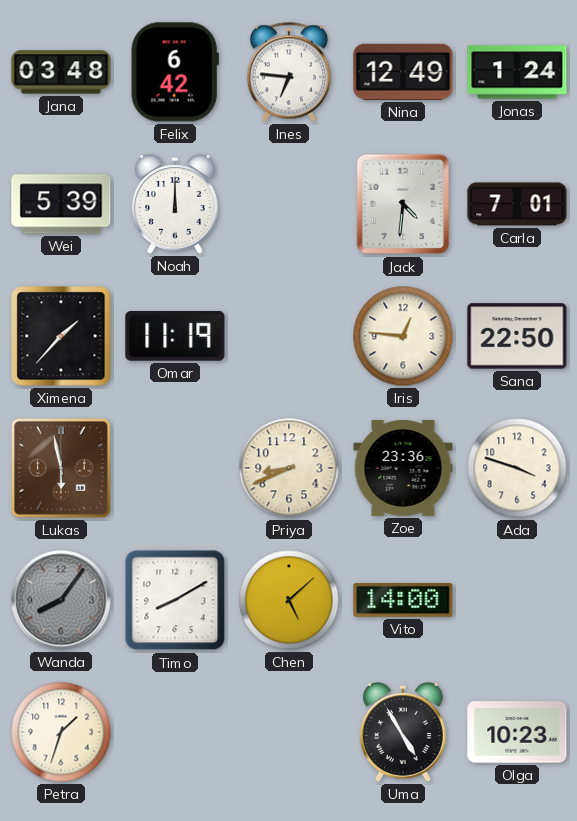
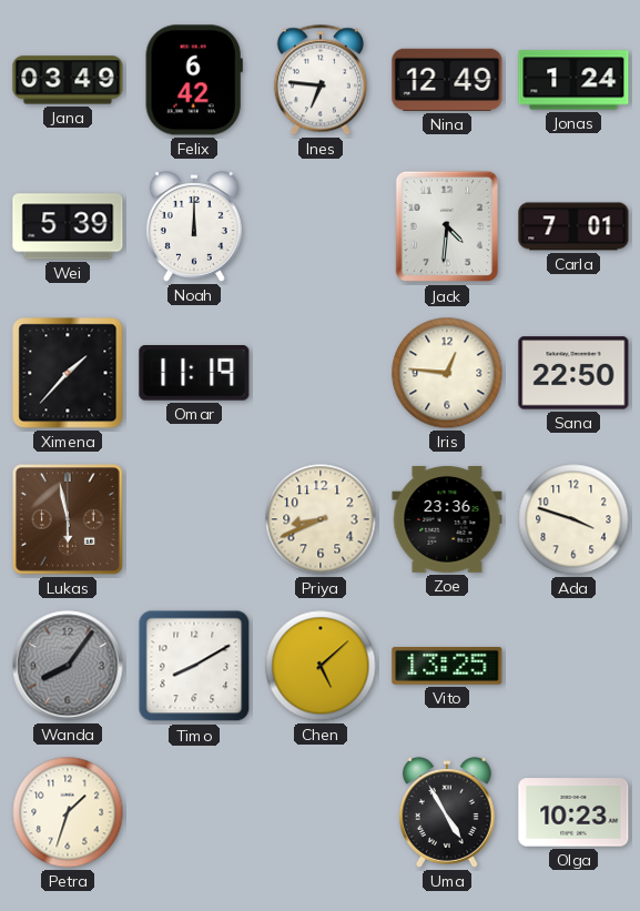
Jana: 03:48 -> 03:49 (68, 80)
Vito: 14:00 -> 13:25 (447, 667)
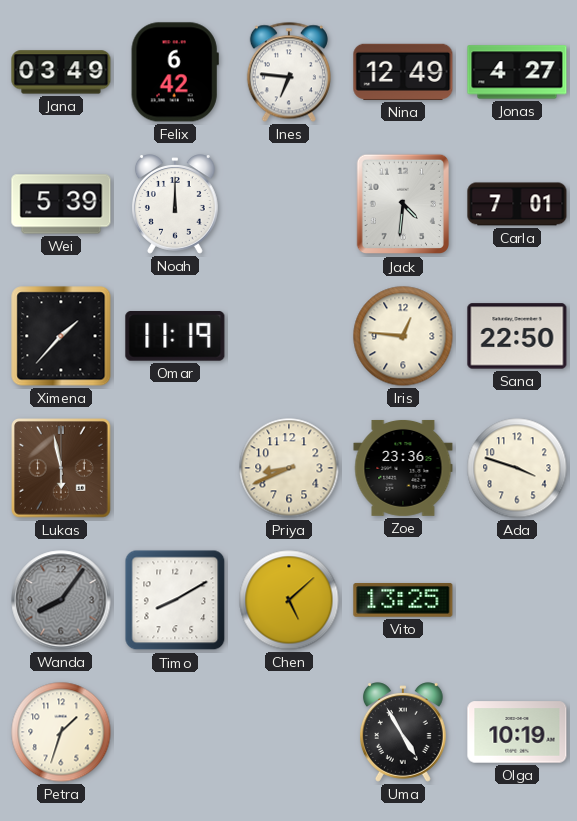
Jonas: 1:24 -> 4:27 (517, 72)
Olga: 10:23 -> 10:19 (517, 732)
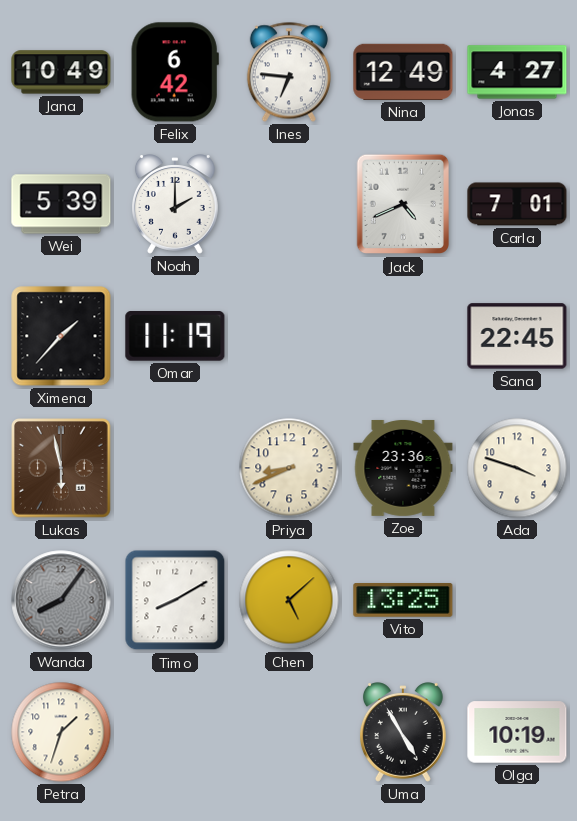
Jana: 03:49 -> 10:49 (61, 72)
Noah: 12:00 -> 2:00 (175, 204)
Jack: 4:31 -> 4:41 (402, 204)
Iris: 12:46 -> none (403, 336)
Sana: 22:50 -> 22:45 (517, 336)
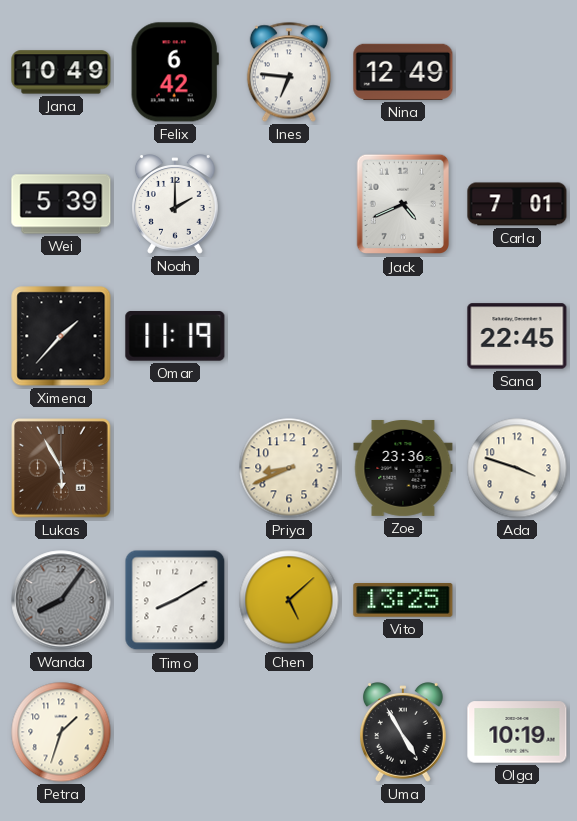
Jonas: 4:27 -> none (517, 72)
Lukas: 5:58 -> 5:55 (62, 469)
